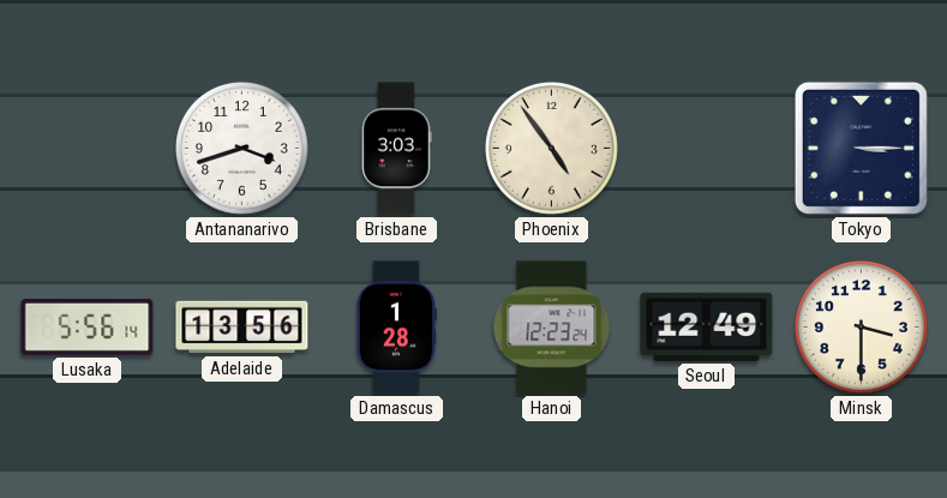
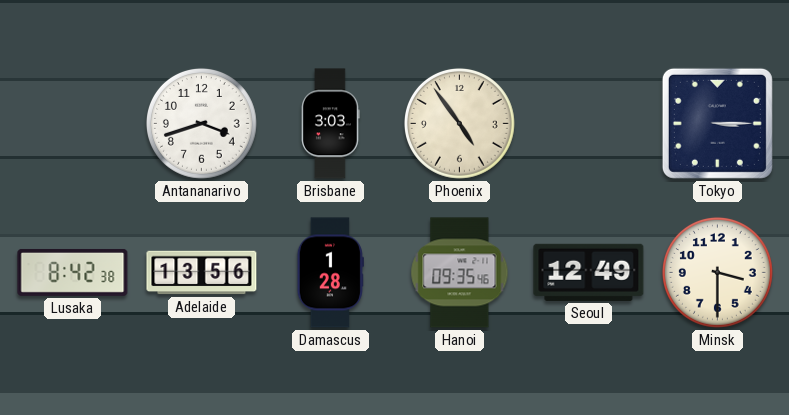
Lusaka: 5:56 -> 8:42 (73, 272)
Hanoi: 12:23 -> 09:35 (460, 273)
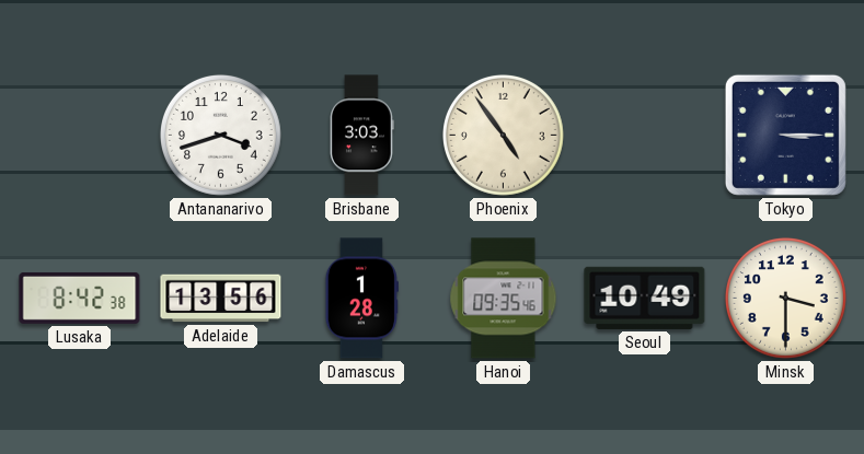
Seoul: 12:49 -> 10:49 (645, 298)
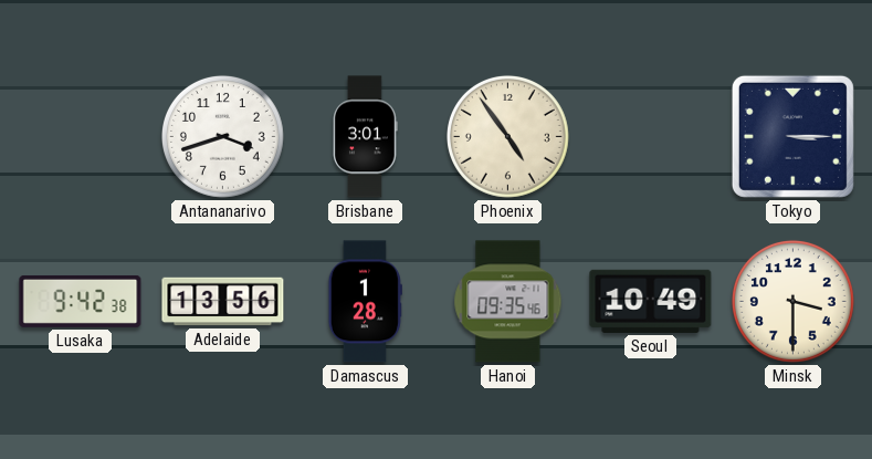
Brisbane: 3:03 -> 3:01 (366, 137)
Lusaka: 8:42 -> 9:42 (81, 301)
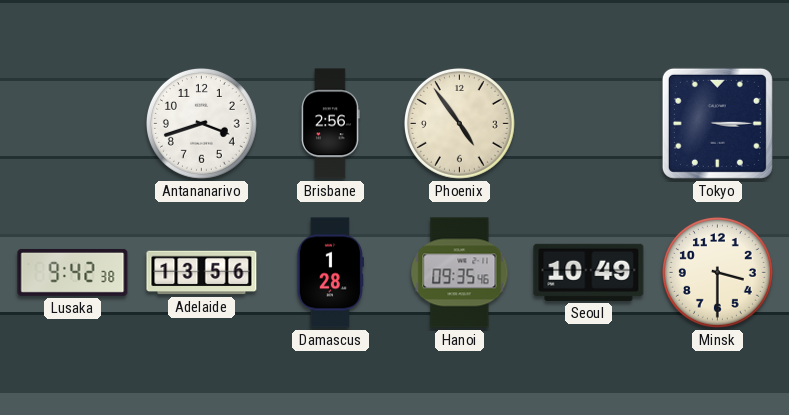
Brisbane: 3:01 -> 2:56 (331, 124)
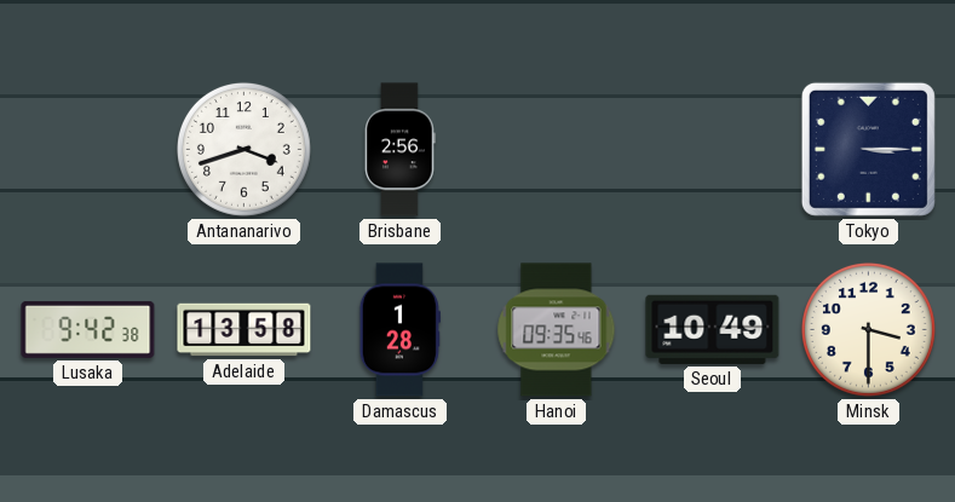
Phoenix: 4:54 -> none (459, 123)
Adelaide: 13:56 -> 13:58 (244, 330)
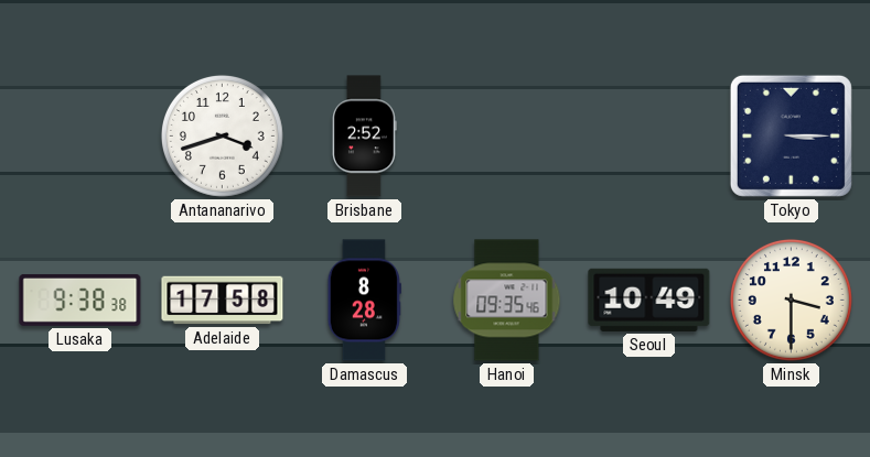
Brisbane: 2:56 -> 2:52 (365, 137)
Lusaka: 9:42 -> 9:38 (80, 300)
Adelaide: 13:58 -> 17:58 (223, 301)
Damascus: 1:28 -> 8:28 (364, 301)
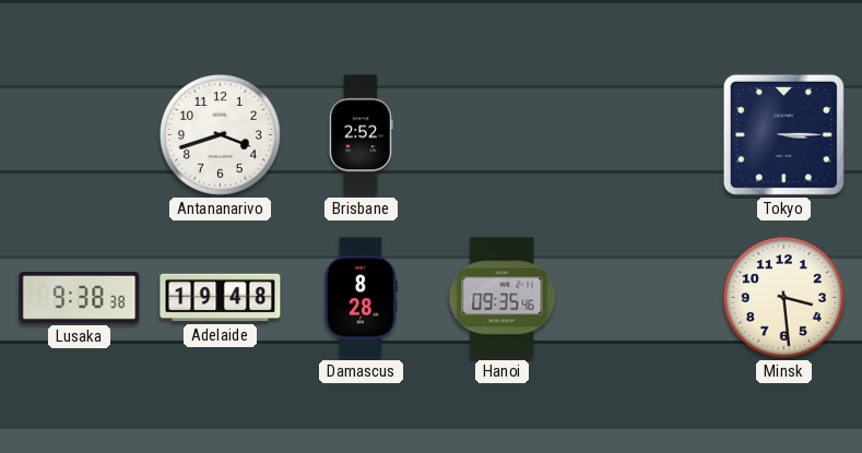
Adelaide: 17:58 -> 19:48 (221, 298)
Seoul: 10:49 -> none (649, 300)
Minsk: 3:30 -> 3:29 (783, 297)
